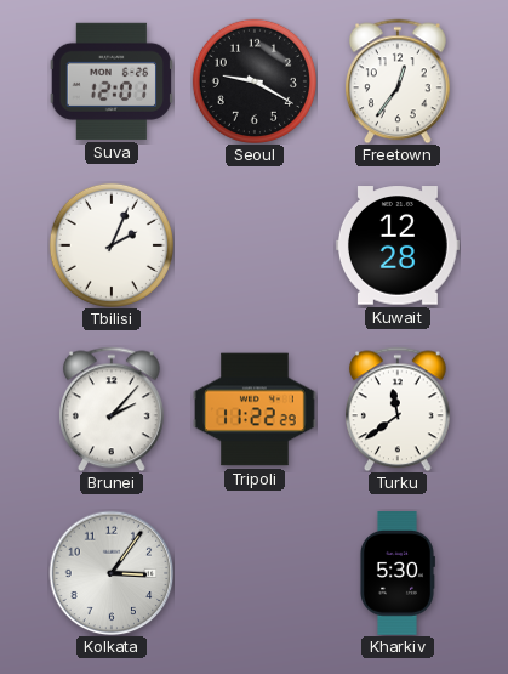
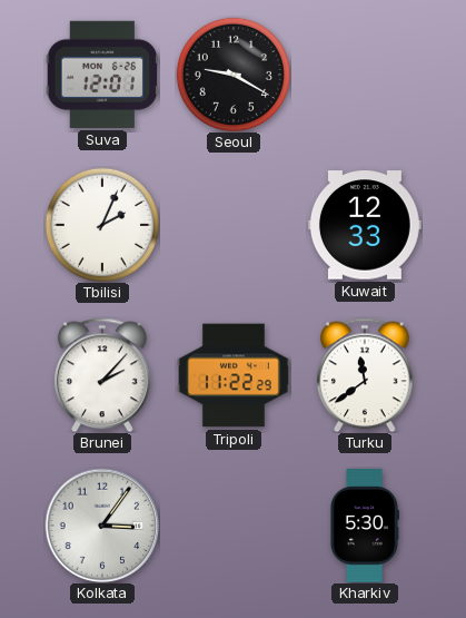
Freetown: 12:36 -> none (398, 81)
Kuwait: 12:28 -> 12:33 (365, 225)
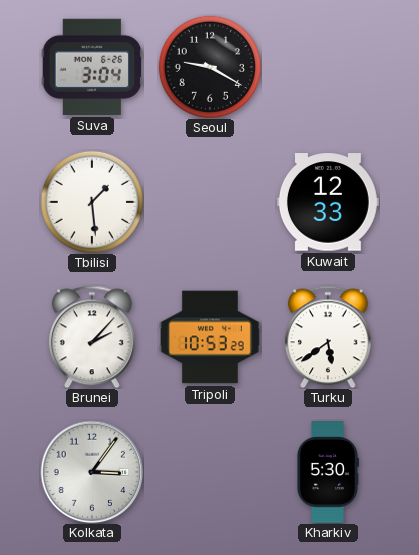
Suva: 12:01 -> 3:04 (92, 67)
Tbilisi: 2:04 -> 1:29 (92, 202)
Tripoli: 11:22 -> 10:53 (211, 337)
Turku: 11:39 -> 5:39 (328, 337)
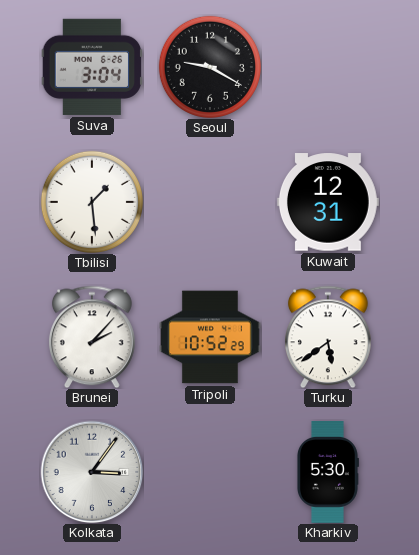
Kuwait: 12:33 -> 12:31 (328, 202)
Tripoli: 10:53 -> 10:52 (211, 337)
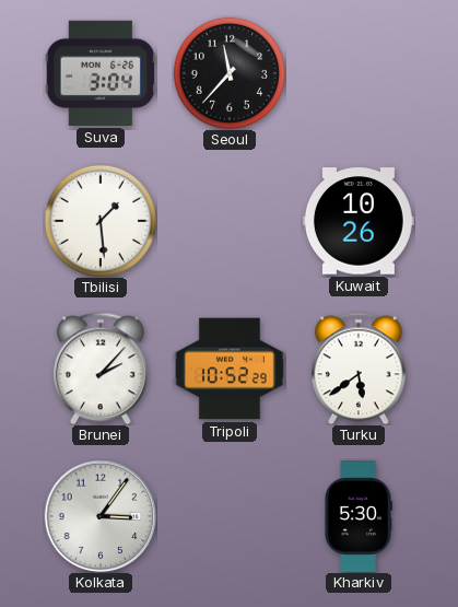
Seoul: 9:20 -> 11:37 (230, 73)
Kuwait: 12:31 -> 10:26 (359, 221)
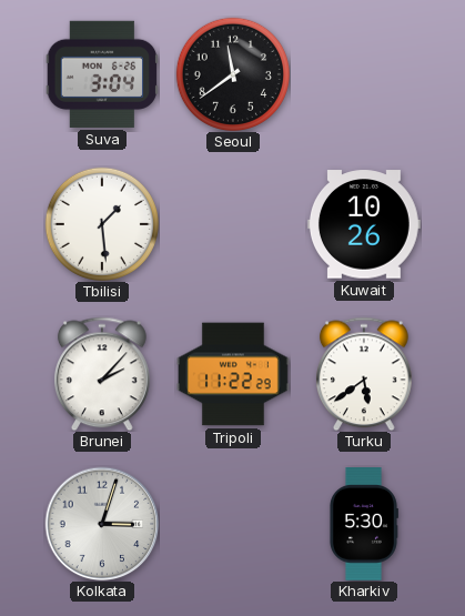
Seoul: 11:37 -> 11:39 (233, 74)
Tripoli: 10:52 -> 11:22 (234, 374)
Kolkata: 3:06 -> 3:03 (102, 524)
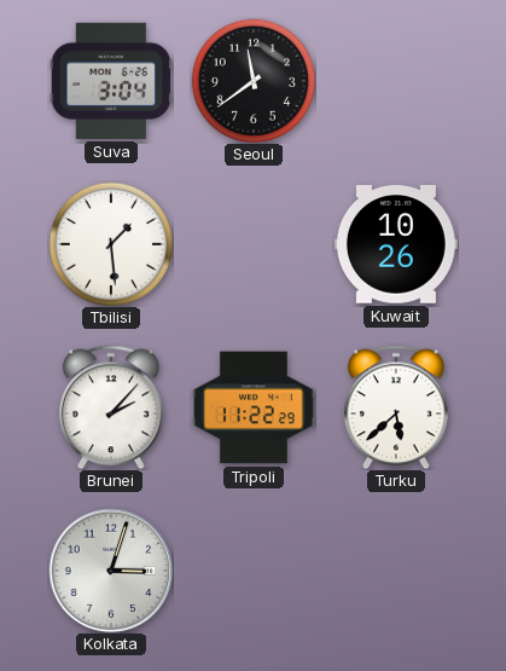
Turku: 5:39 -> 5:38 (396, 407)
Kharkiv: 5:30 -> none (363, 525)
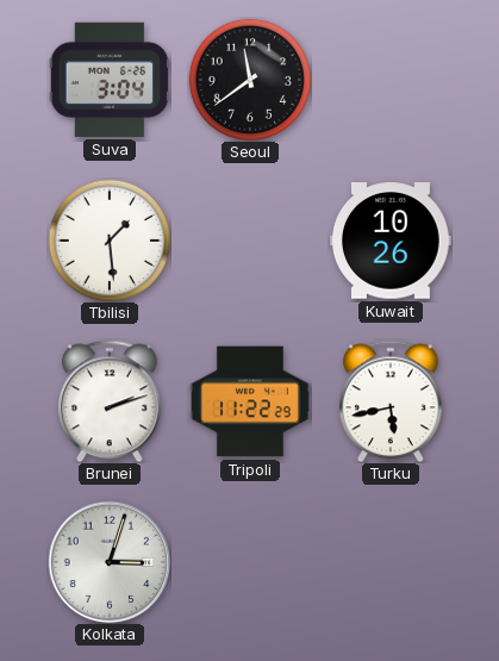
Brunei: 2:07 -> 2:12 (110, 401)
Turku: 5:38 -> 5:43 (391, 401)
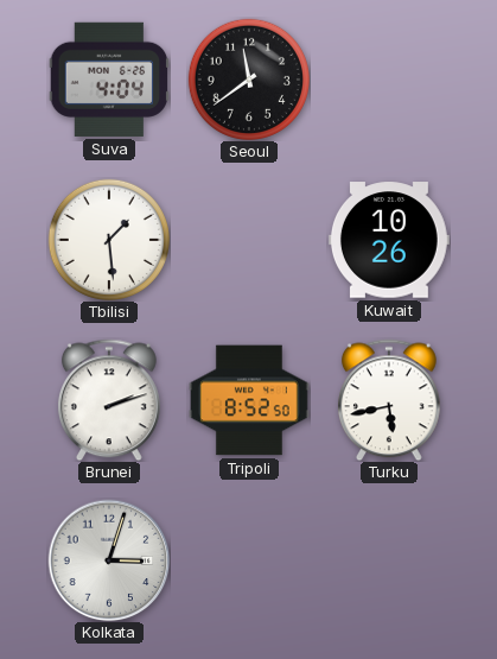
Suva: 3:04 -> 4:04 (109, 80)
Tripoli: 11:22 -> 8:52 (250, 400)
